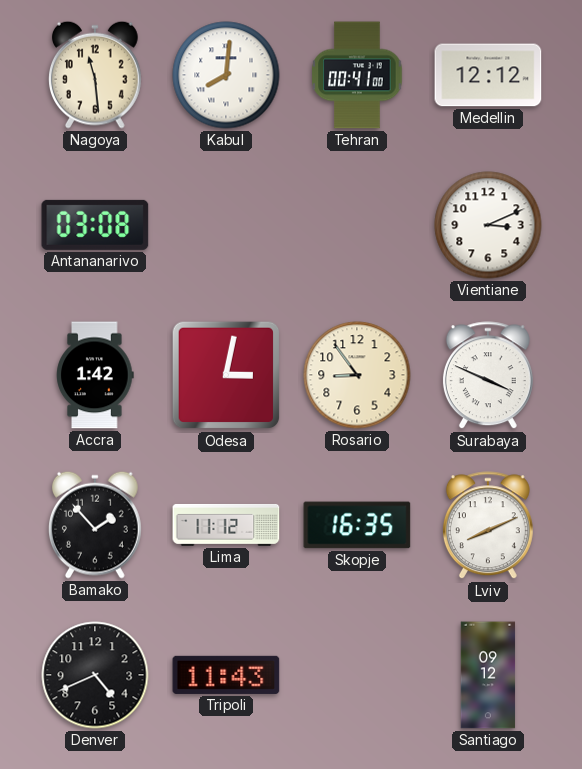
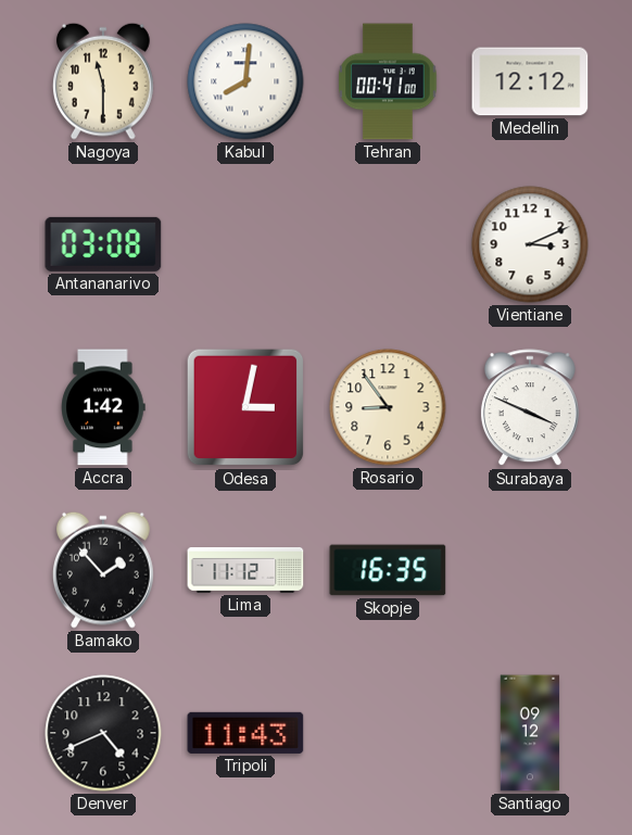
Nagoya: 11:29 -> 11:30 (103, 81)
Lviv: 8:11 -> none (488, 526)
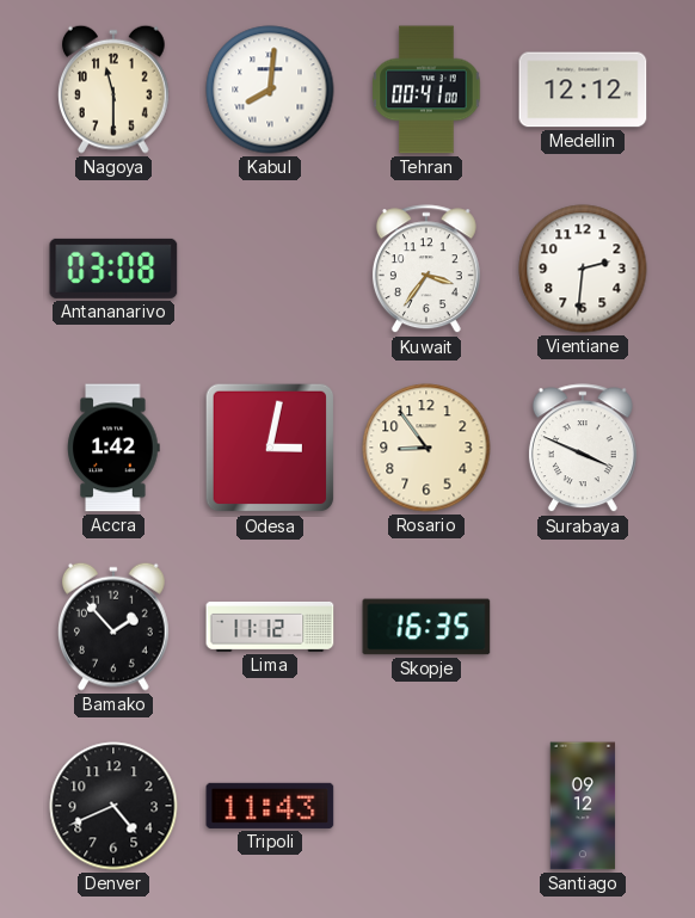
Kuwait: none -> 3:36 (426, 270)
Vientiane: 3:11 -> 2:31 (583, 269)
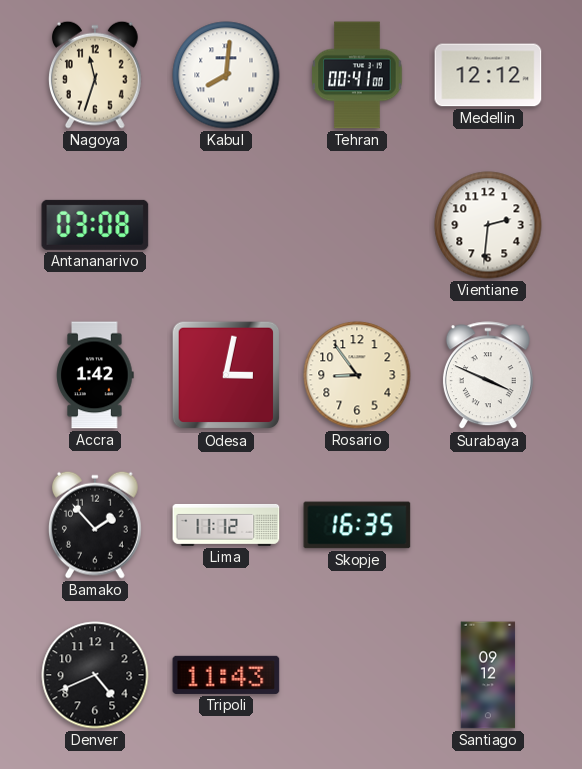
Nagoya: 11:30 -> 11:33 (95, 75)
Kuwait: 3:36 -> none (426, 270)
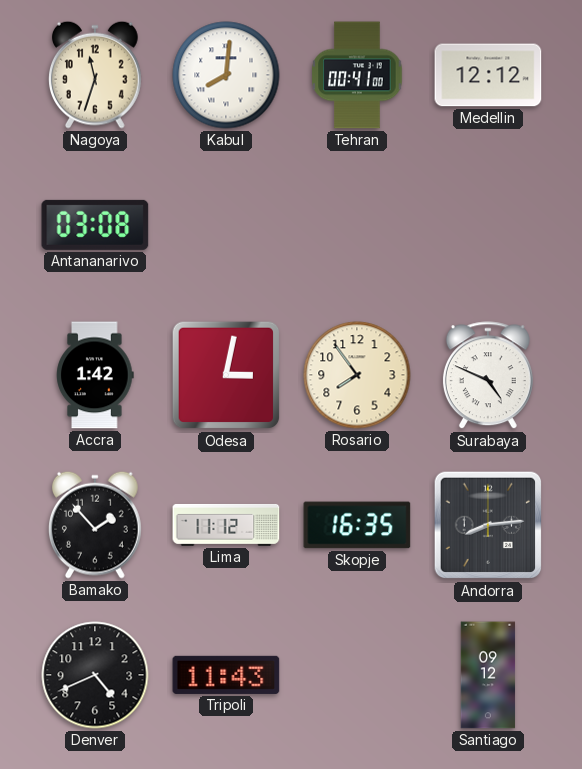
Vientiane: 2:31 -> none (488, 225)
Rosario: 8:54 -> 7:54 (357, 375)
Surabaya: 3:49 -> 4:49 (488, 376)
Andorra: none -> 8:14 (488, 525)
